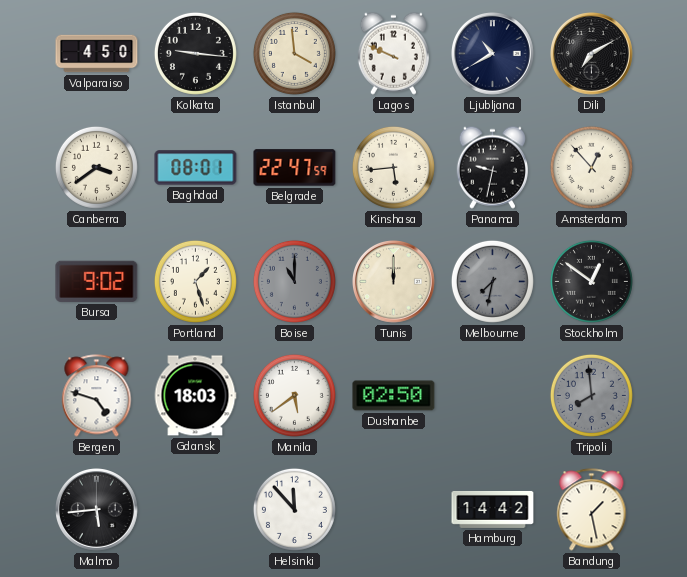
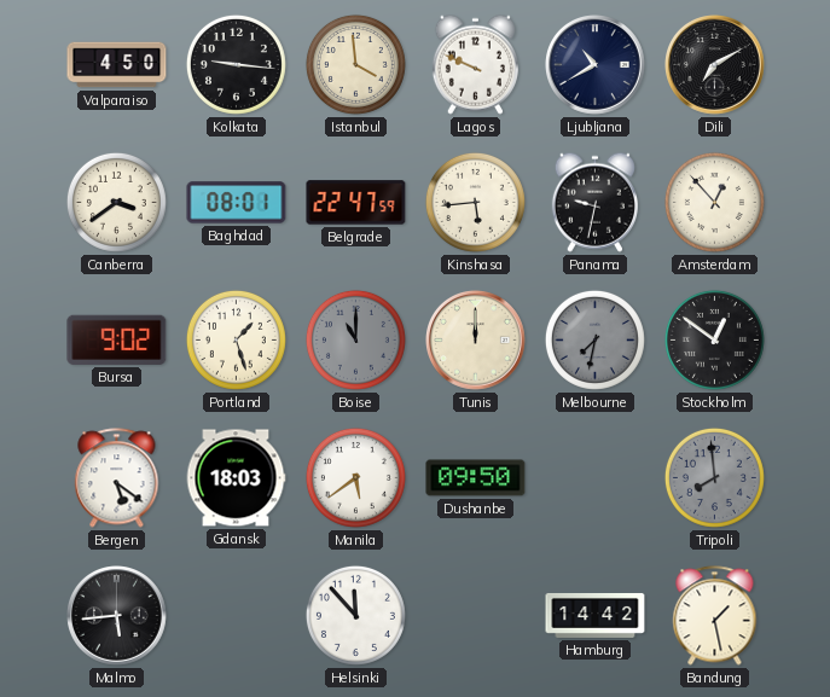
Bergen: 4:48 -> 5:21 (117, 478)
Dushanbe: 02:50 -> 09:50 (476, 478)
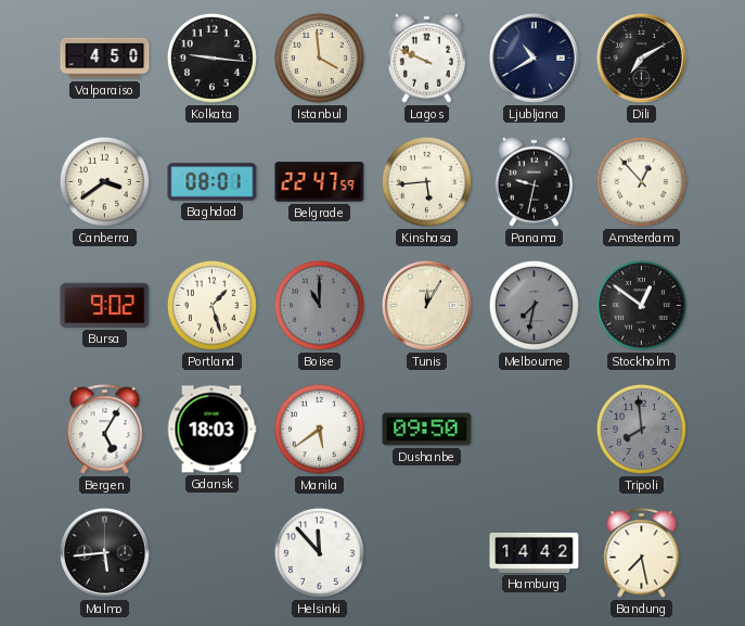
Tunis: 12:00 -> 12:05 (427, 306)
Bergen: 5:21 -> 5:05 (105, 430)
Bandung: 1:28 -> 7:28 (642, 553)
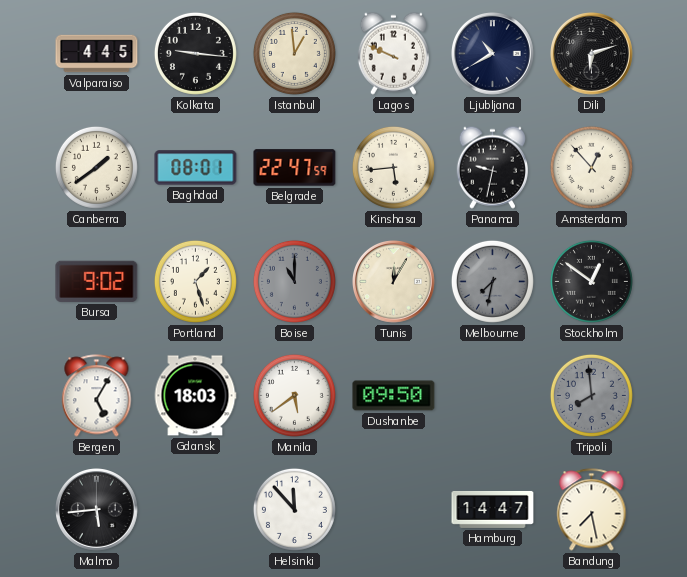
Valparaiso: 4:50 -> 4:45 (97, 54)
Istanbul: 3:59 -> 12:59 (294, 53)
Dili: 7:10 -> 6:12 (592, 54)
Canberra: 3:39 -> 1:39 (96, 167)
Hamburg: 14:42 -> 14:47 (493, 509)
